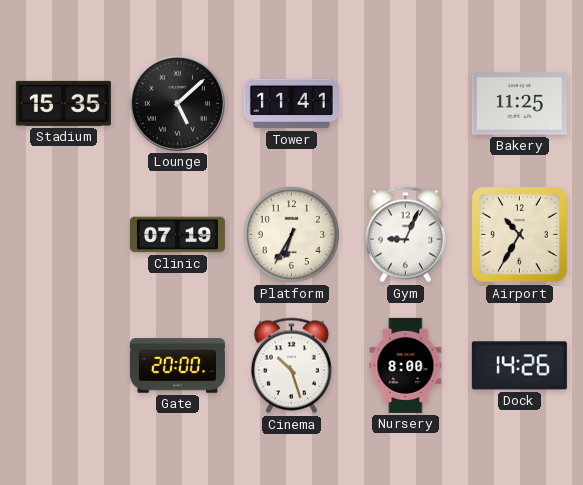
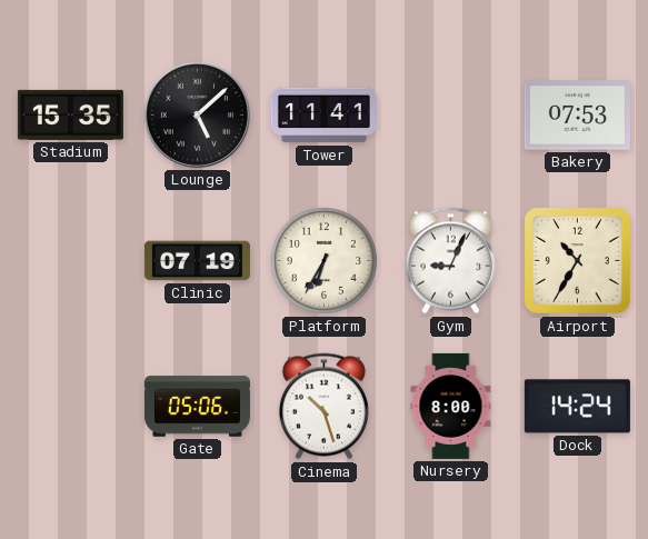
Bakery: 11:25 -> 07:53 (577, 116)
Gate: 20:00 -> 05:06 (197, 407)
Dock: 14:26 -> 14:24 (577, 407)
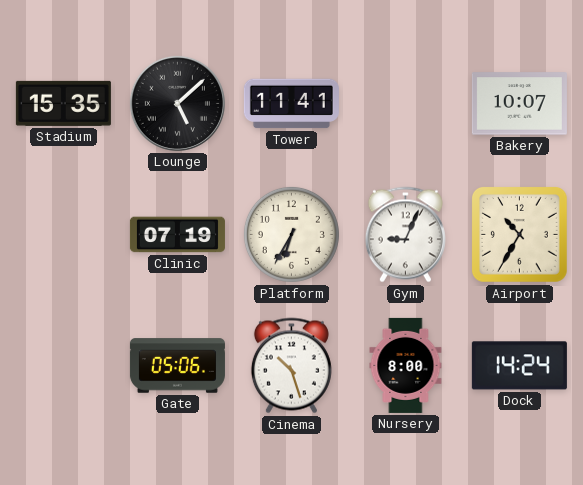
Bakery: 07:53 -> 10:07 (519, 104)
